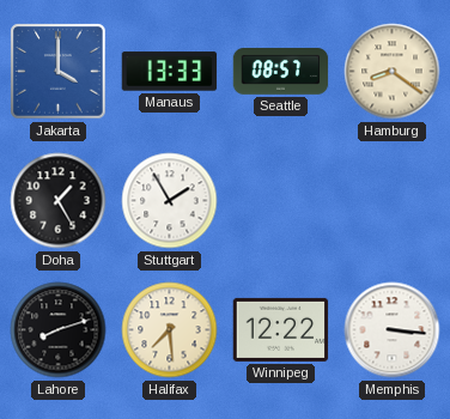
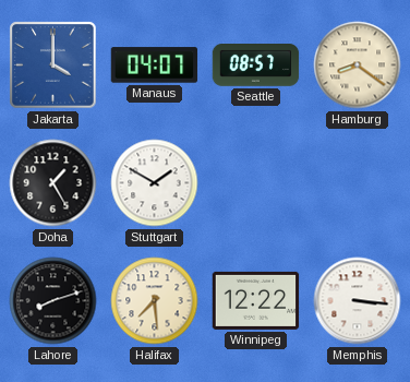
Manaus: 13:33 -> 04:07 (155, 65)
Stuttgart: 1:55 -> 1:50 (155, 183)
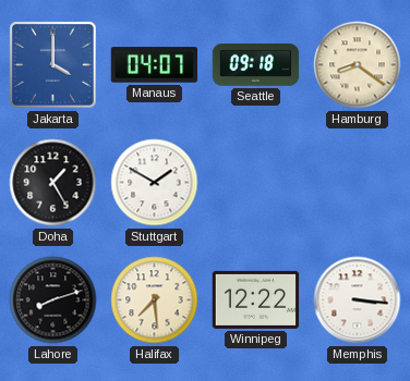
Seattle: 08:57 -> 09:18 (256, 65)
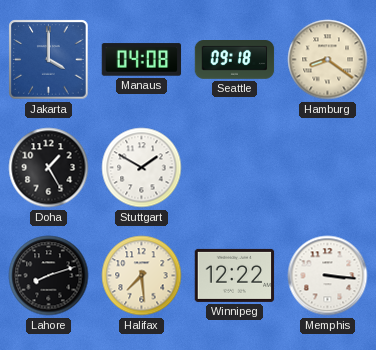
Manaus: 04:07 -> 04:08 (142, 60)
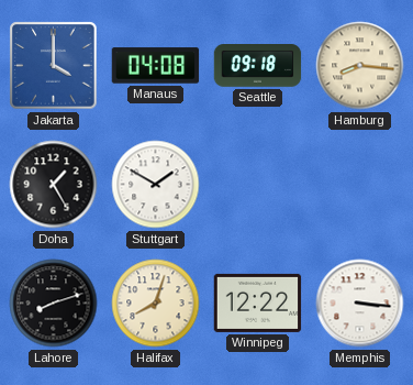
Hamburg: 8:21 -> 8:16 (360, 66)
Halifax: 7:29 -> 8:03 (156, 304)
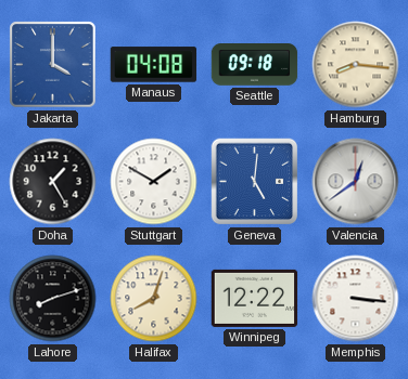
Geneva: none -> 5:01 (255, 182)
Valencia: none -> 12:39 (356, 182)
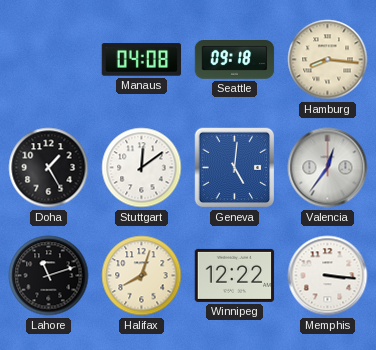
Jakarta: 4:00 -> none (53, 65)
Stuttgart: 1:50 -> 12:09 (142, 168)
Valencia: 12:39 -> 12:36 (328, 168)
Lahore: 8:12 -> 11:12 (49, 276)
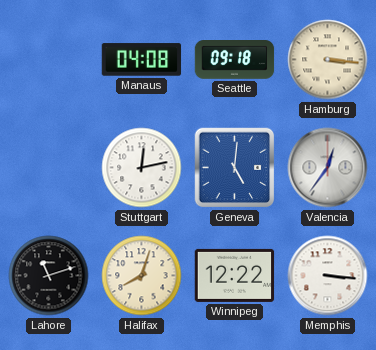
Hamburg: 8:16 -> 3:16 (328, 60)
Doha: 1:25 -> none (49, 168)
Stuttgart: 12:09 -> 12:13 (142, 168)
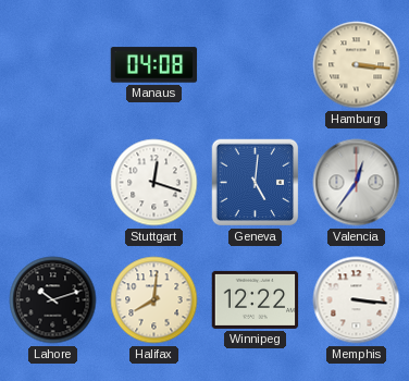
Seattle: 09:18 -> none (235, 60)
Stuttgart: 12:13 -> 12:18 (154, 183)
Lahore: 11:12 -> 10:12 (53, 300)
Halifax: 8:03 -> 8:01 (154, 300)
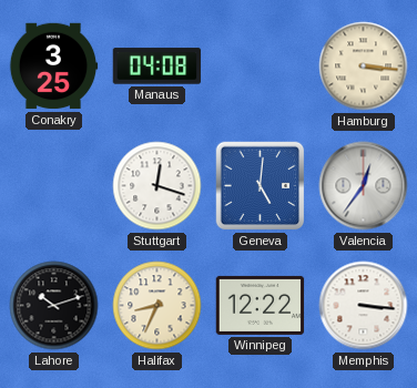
Conakry: none -> 3:25 (53, 67)
Halifax: 8:01 -> 8:34 (157, 306)
